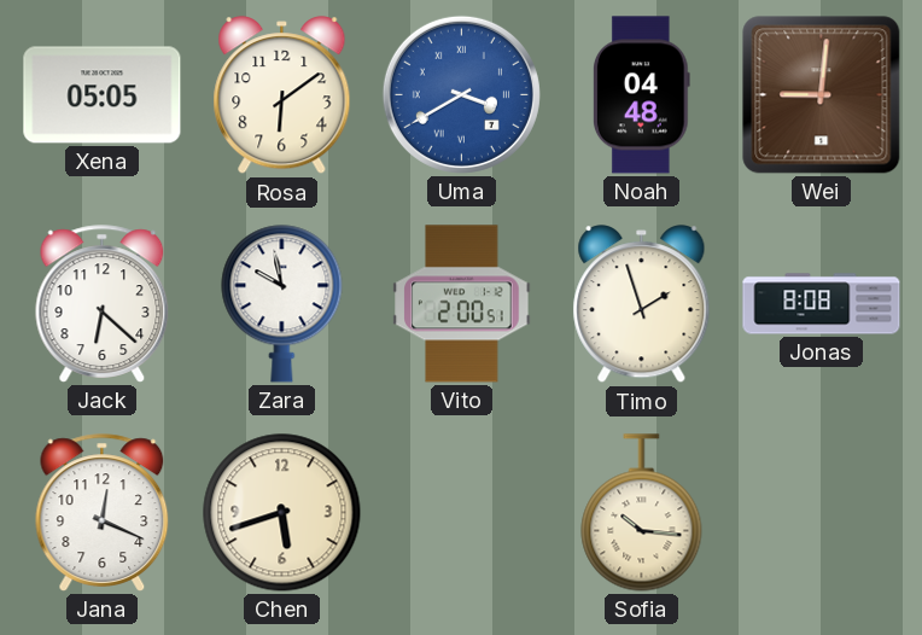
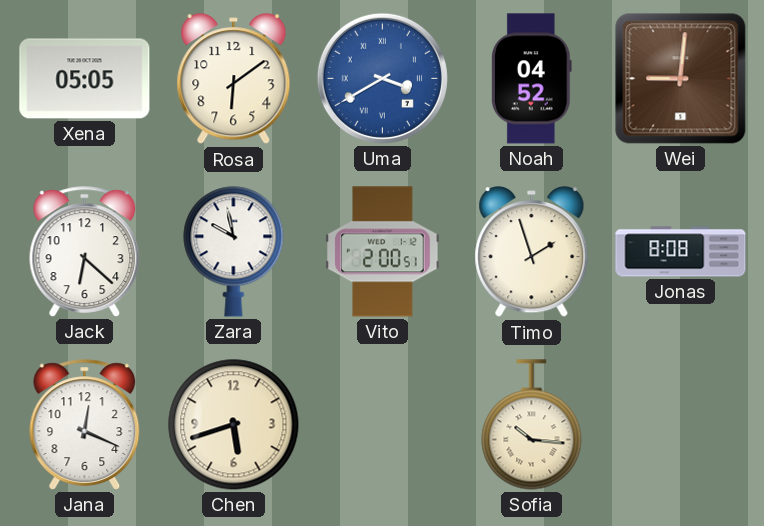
Noah: 04:48 -> 04:52 (532, 79)
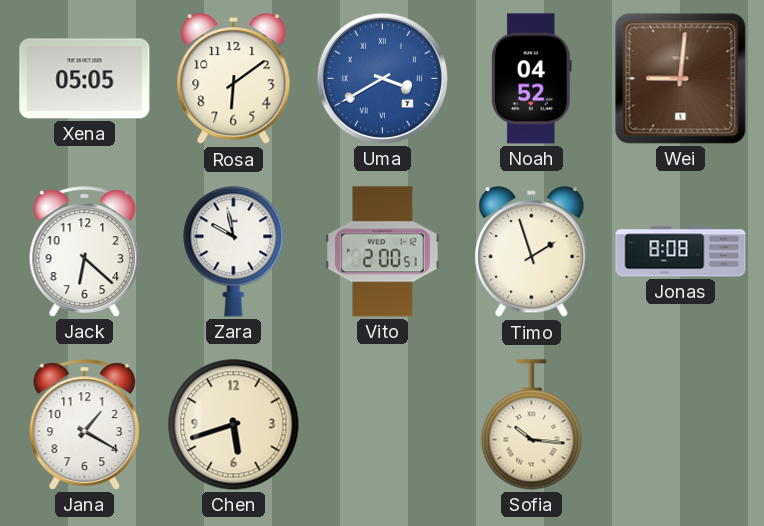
Jana: 12:19 -> 1:20 (85, 425)
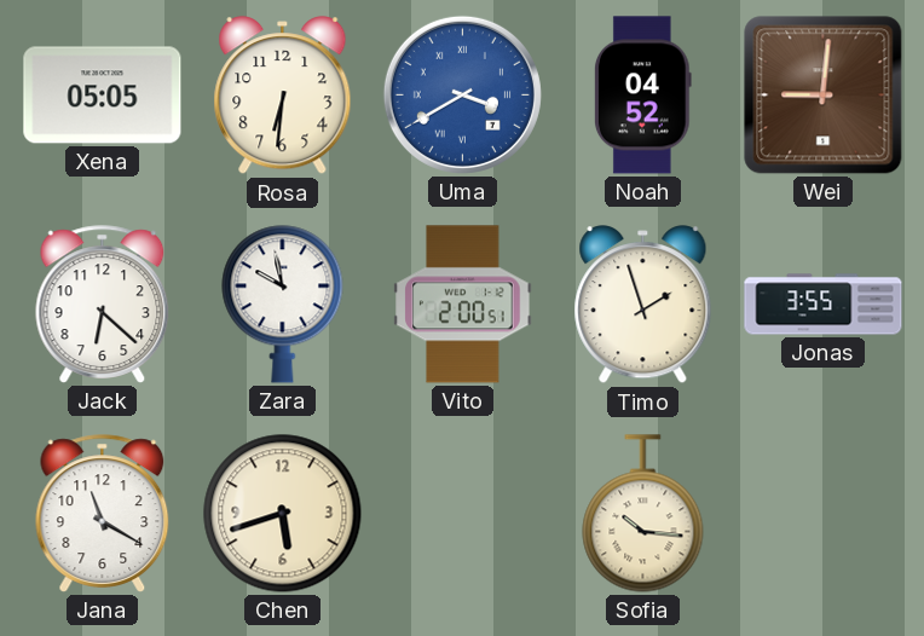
Rosa: 6:09 -> 6:31 (283, 96)
Jonas: 8:08 -> 3:55 (824, 305)
Jana: 1:20 -> 11:20 (103, 514)
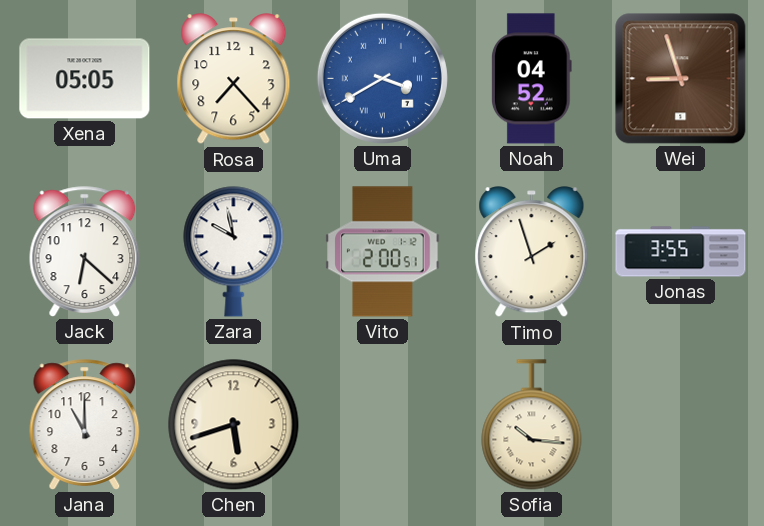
Rosa: 6:31 -> 7:23 (234, 79)
Wei: 9:01 -> 8:57 (681, 79)
Jana: 11:20 -> 11:00 (85, 425)
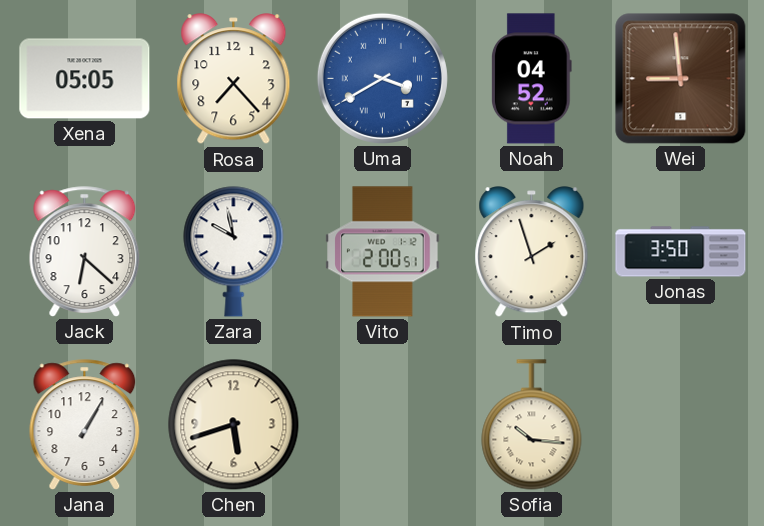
Wei: 8:57 -> 8:59 (681, 79)
Jonas: 3:55 -> 3:50 (681, 252)
Jana: 11:00 -> 1:05 (85, 425)
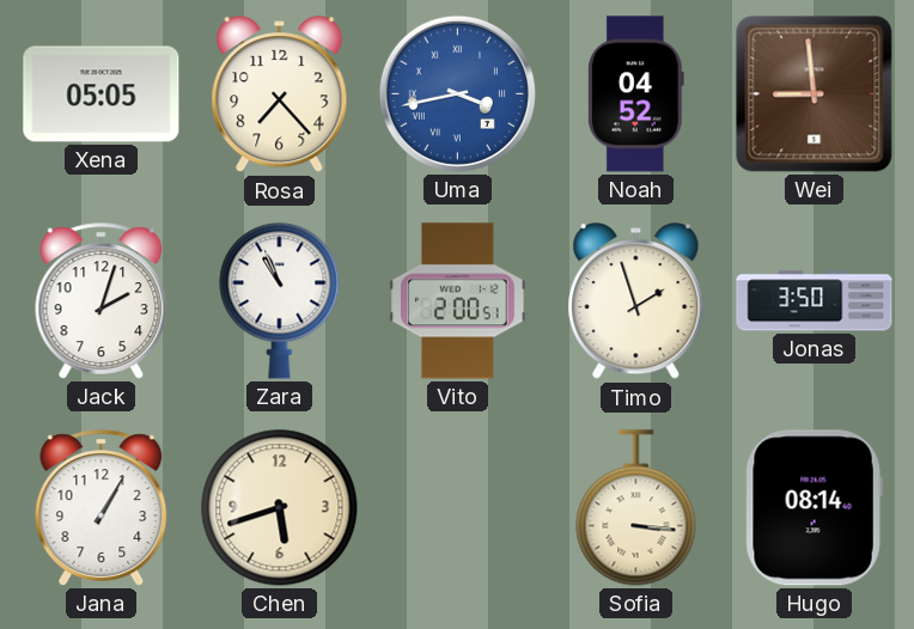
Uma: 3:40 -> 3:43 (457, 93)
Jack: 6:22 -> 2:03 (102, 301)
Zara: 9:58 -> 10:56 (280, 301)
Sofia: 10:16 -> 3:16 (636, 508)
Hugo: none -> 08:14 (814, 508)
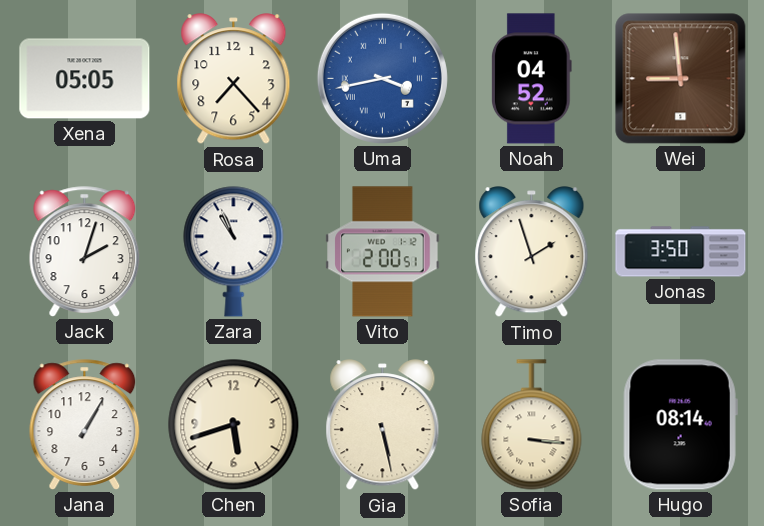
Gia: none -> 5:28 (383, 425)
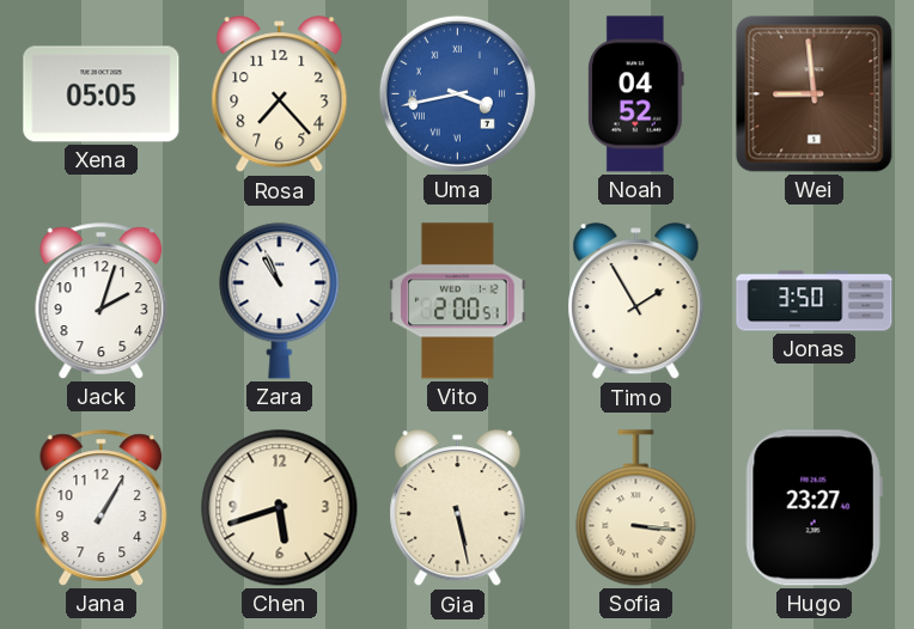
Timo: 1:57 -> 1:55 (636, 301)
Hugo: 08:14 -> 23:27 (814, 508)
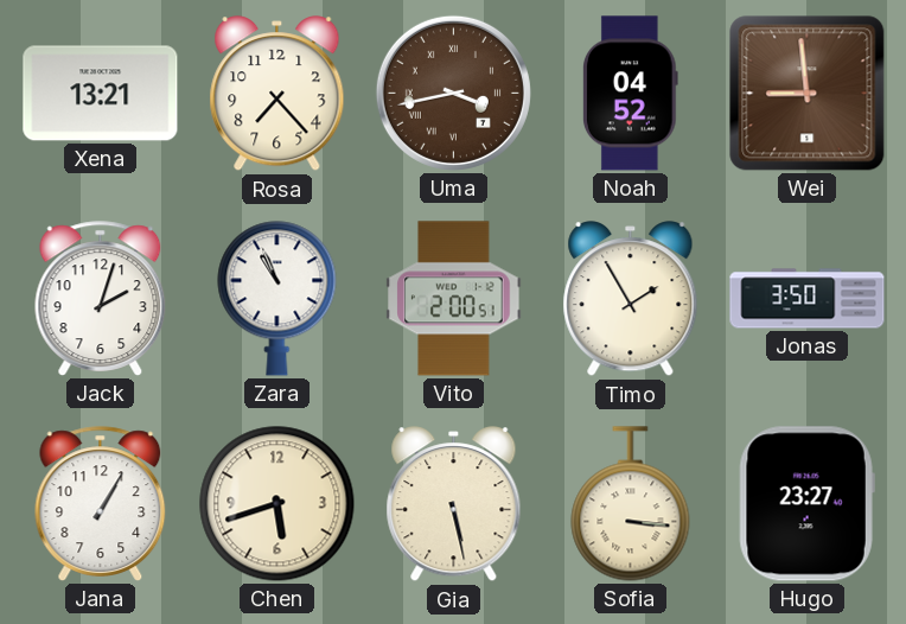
Xena: 05:05 -> 13:21 (101, 94)
Uma dial: blue -> brown (453, 93)
